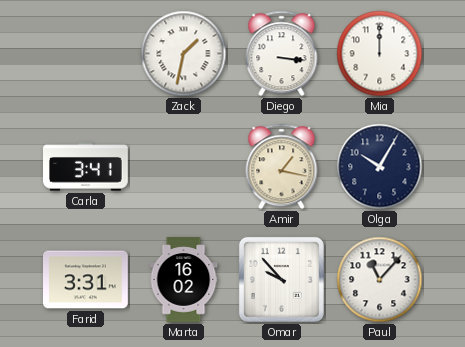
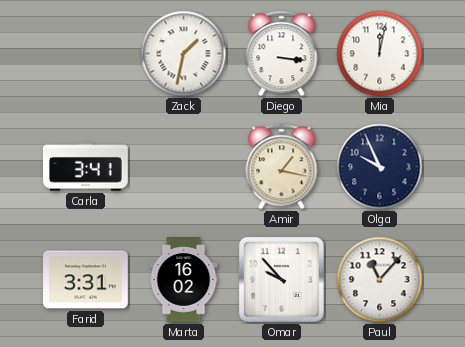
Mia: 12:00 -> 12:02 (380, 54)
Olga: 10:05 -> 9:56 (380, 167)
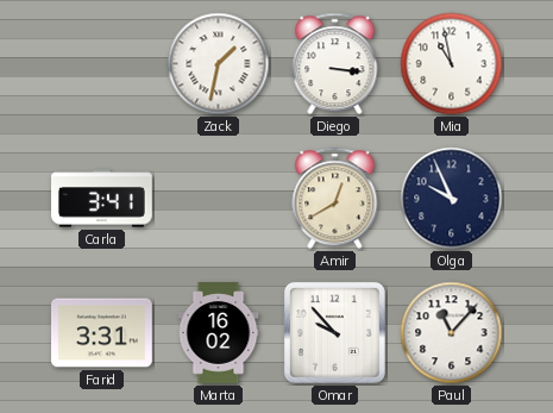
Mia: 12:02 -> 10:58 (452, 64)
Amir: 1:17 -> 12:40 (335, 199)
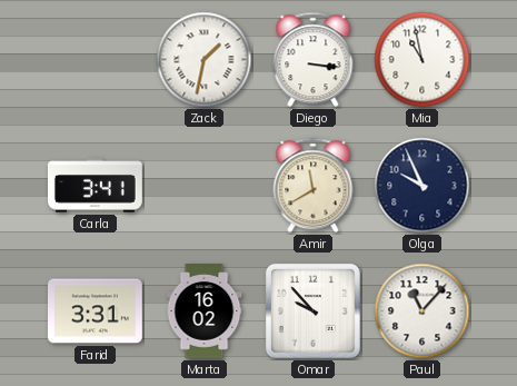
Amir: 12:40 -> 11:40 (314, 186)
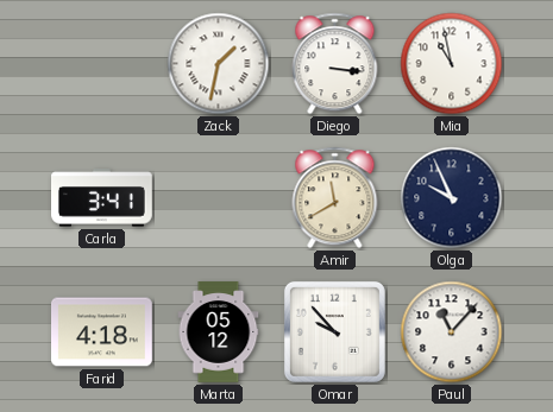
Farid: 3:31 -> 4:18 (102, 332)
Marta: 16:02 -> 05:12 (219, 332)
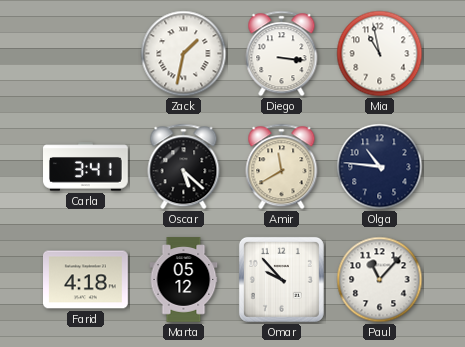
Oscar: none -> 5:22 (184, 167)
Olga: 9:56 -> 10:46 (380, 167)
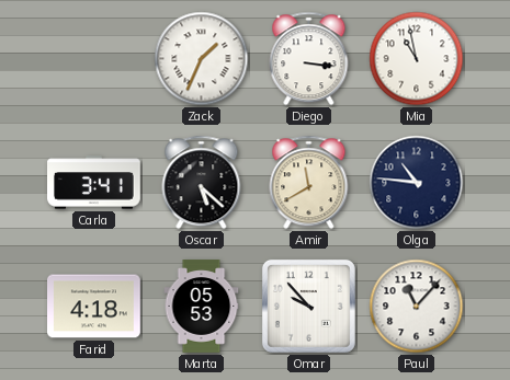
Zack: 1:32 -> 1:34 (202, 59)
Marta: 05:12 -> 05:53 (202, 307)
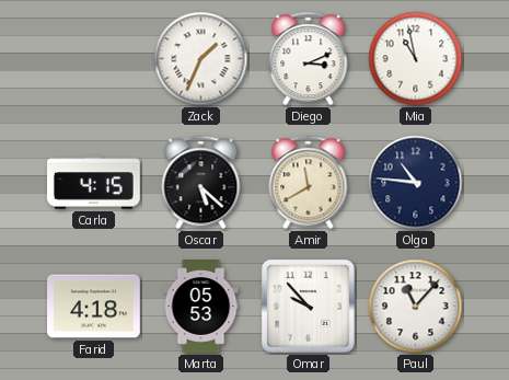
Diego: 3:16 -> 3:11 (309, 59)
Carla: 3:41 -> 4:15 (94, 183)
